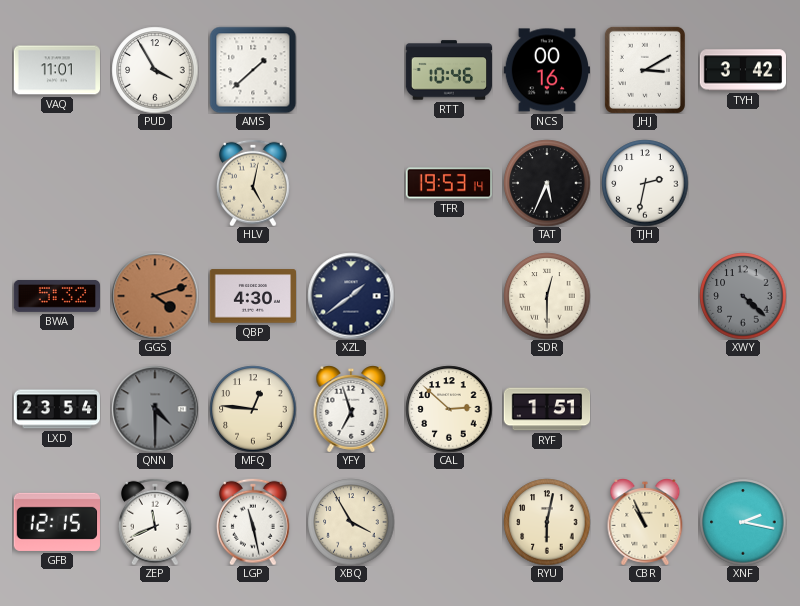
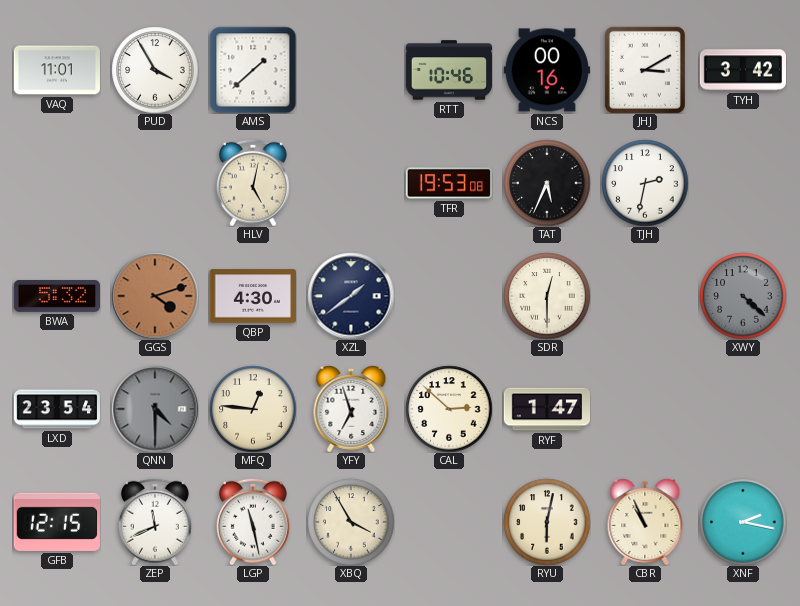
TFR: 19:53:14 -> 19:53:08 (448, 183)
RYF: 1:51 -> 1:47 (547, 409)
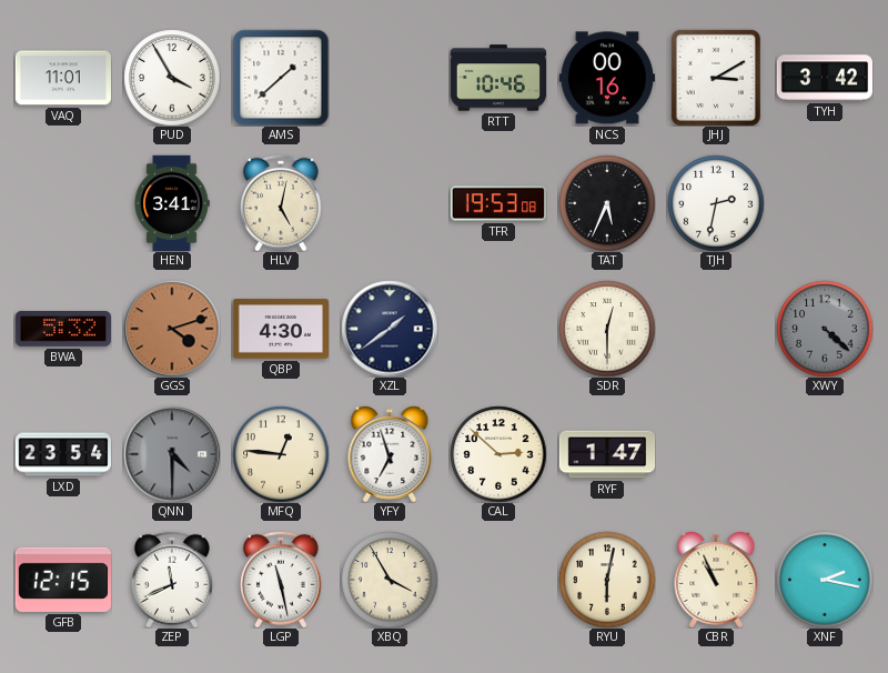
HEN: none -> 3:41 (172, 202)
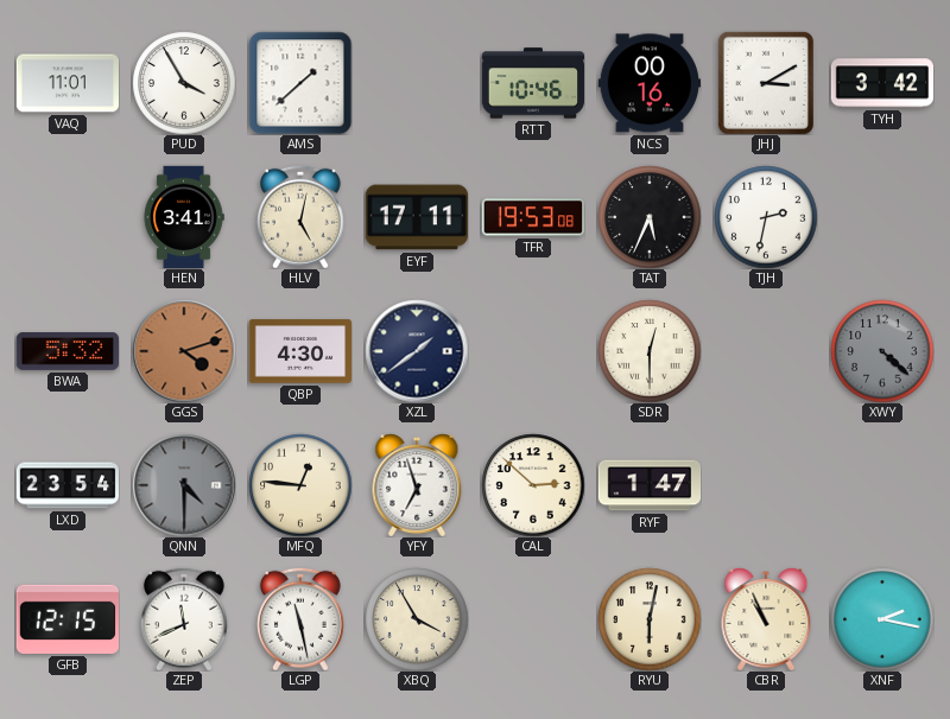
EYF: none -> 17:11 (416, 217)
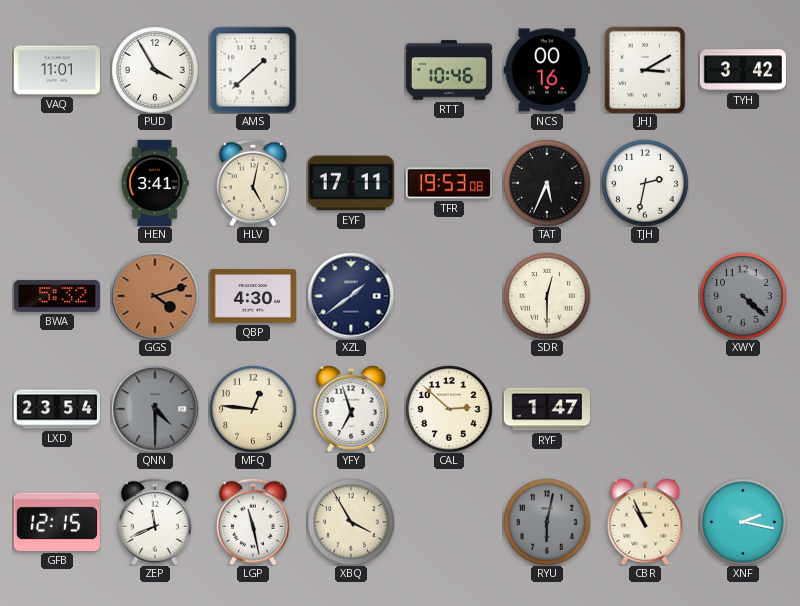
RYU dial: cream -> grey (547, 522)
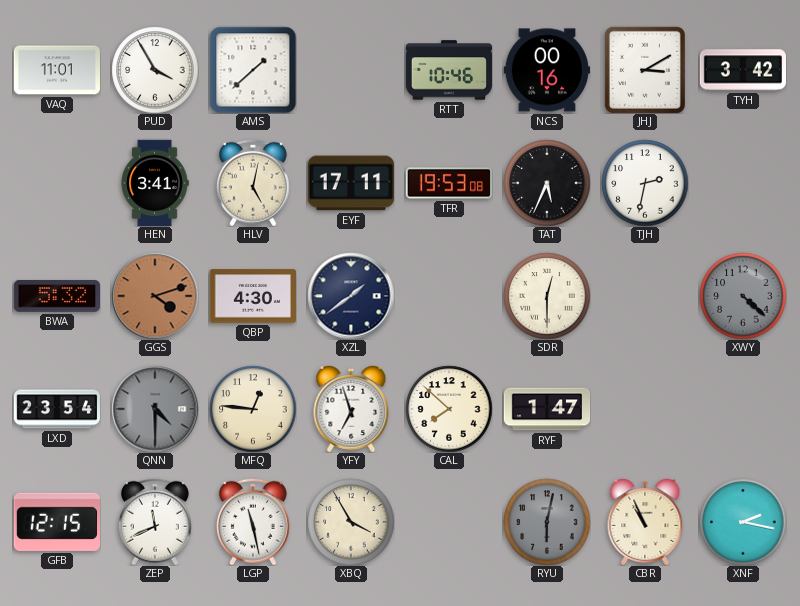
CAL: 2:52 -> 7:52 (449, 409)
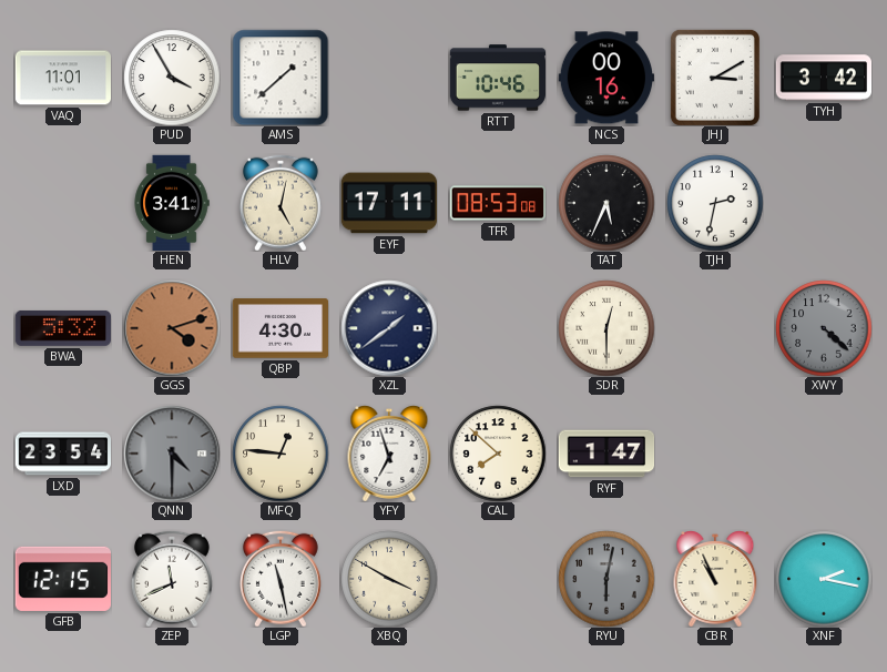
TFR: 19:53 -> 08:53 (497, 203)
XBQ: 3:55 -> 3:50 (389, 579)
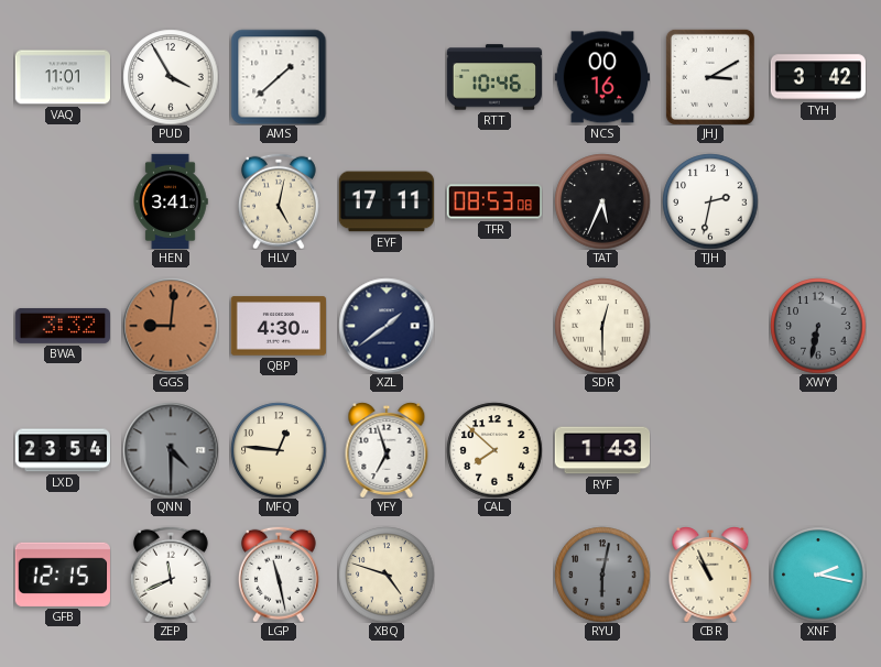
BWA: 5:32 -> 3:32 (62, 326)
GGS: 4:12 -> 9:01 (171, 326)
XWY: 4:22 -> 6:32 (818, 326)
RYF: 1:47 -> 1:43 (602, 450)
XBQ: 3:50 -> 4:48 (387, 575)
